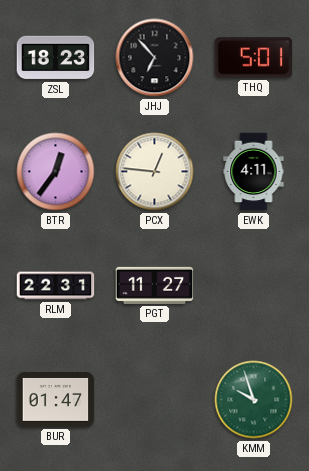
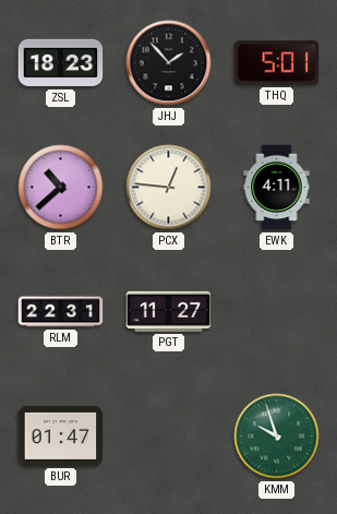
JHJ: 6:53 -> 1:53 (169, 63)
BTR: 12:36 -> 10:38 (61, 188)
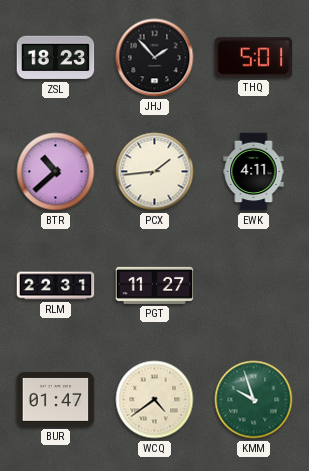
PCX: 12:46 -> 1:44 (155, 172)
WCQ: none -> 4:39 (155, 400)
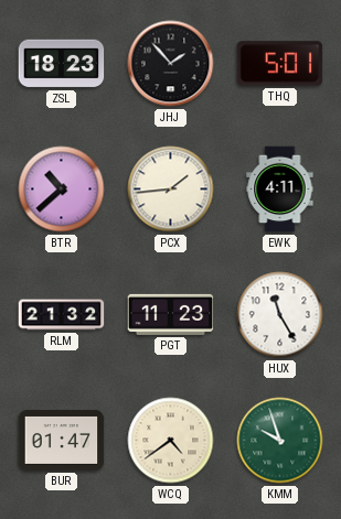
RLM: 22:31 -> 21:32 (62, 315)
PGT: 11:27 -> 11:23 (171, 314)
HUX: none -> 11:25 (280, 315)
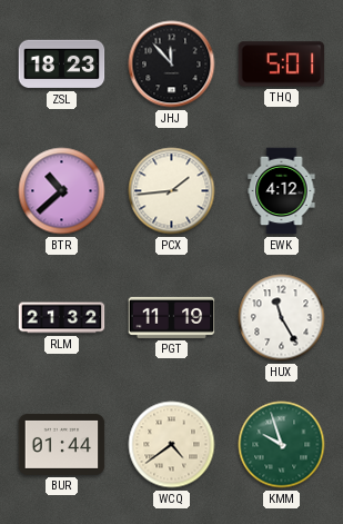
JHJ: 1:53 -> 11:53 (172, 65)
EWK: 4:11 -> 4:12 (282, 191)
PGT: 11:23 -> 11:19 (172, 317)
BUR: 01:47 -> 01:44 (62, 444)
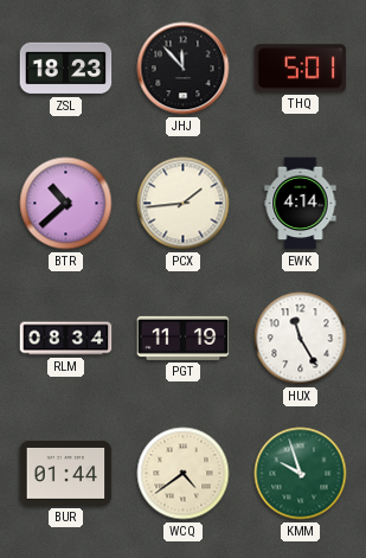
EWK: 4:12 -> 4:14 (301, 204)
RLM: 21:32 -> 08:34 (66, 339)
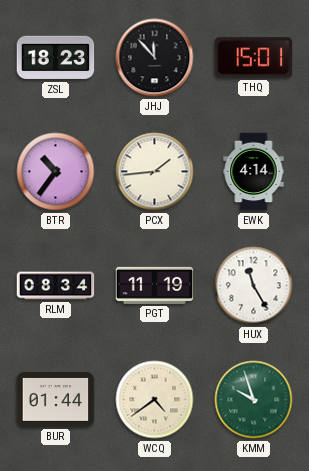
THQ: 5:01 -> 15:01 (254, 58)
BTR: 10:38 -> 10:36 (56, 172)
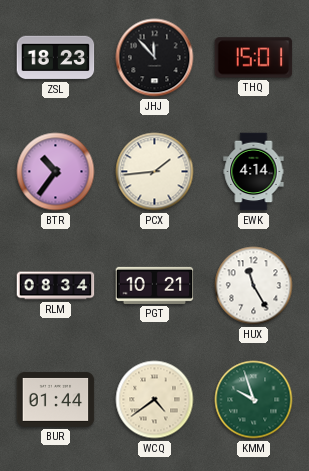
PGT: 11:19 -> 10:21 (155, 285)
